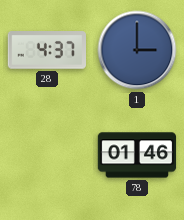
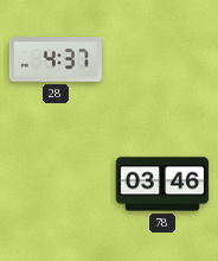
1: 3:00 -> none (137, 50)
78: 01:46 -> 03:46 (162, 184)
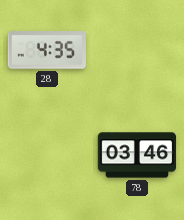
28: 4:37 -> 4:35 (46, 50)
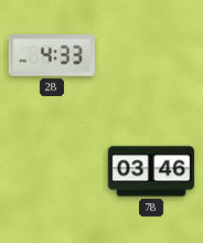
28: 4:35 -> 4:33 (51, 55)
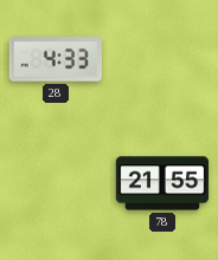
78: 03:46 -> 21:55 (162, 183)
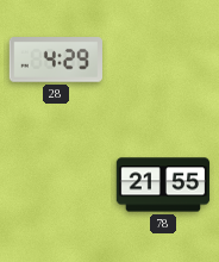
28: 4:33 -> 4:29 (55, 60)
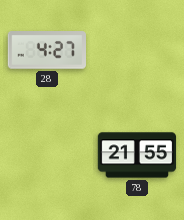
28: 4:29 -> 4:27 (46, 50)
